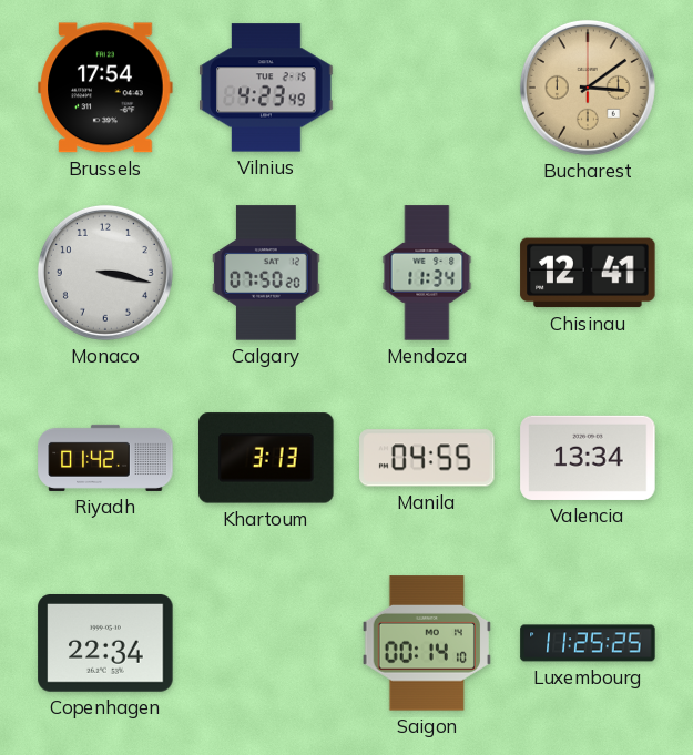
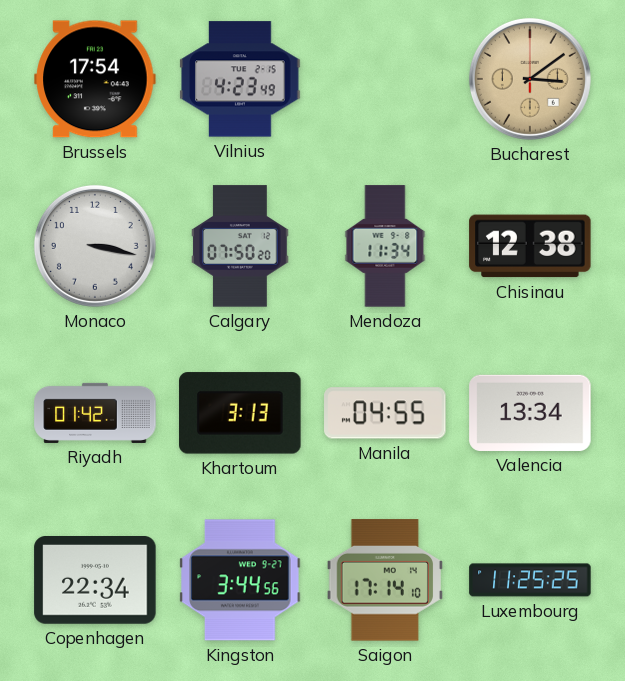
Chisinau: 12:41 -> 12:38 (530, 246)
Kingston: none -> 3:44 (240, 580)
Saigon: 00:14 -> 17:14 (384, 580)
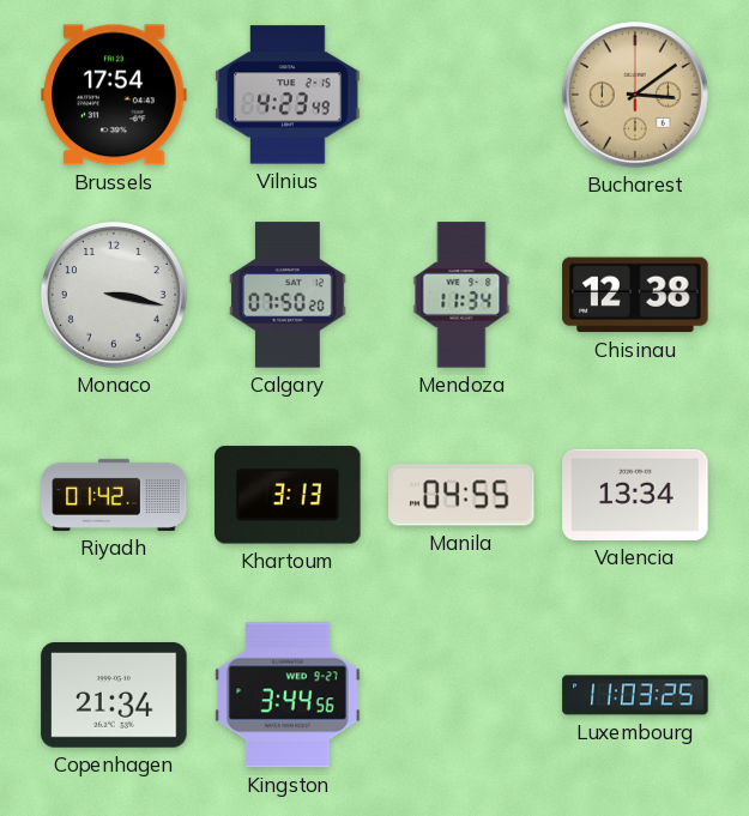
Copenhagen: 22:34 -> 21:34 (114, 696)
Saigon: 17:14 -> none (384, 580)
Luxembourg: 11:25 -> 11:03 (635, 695)
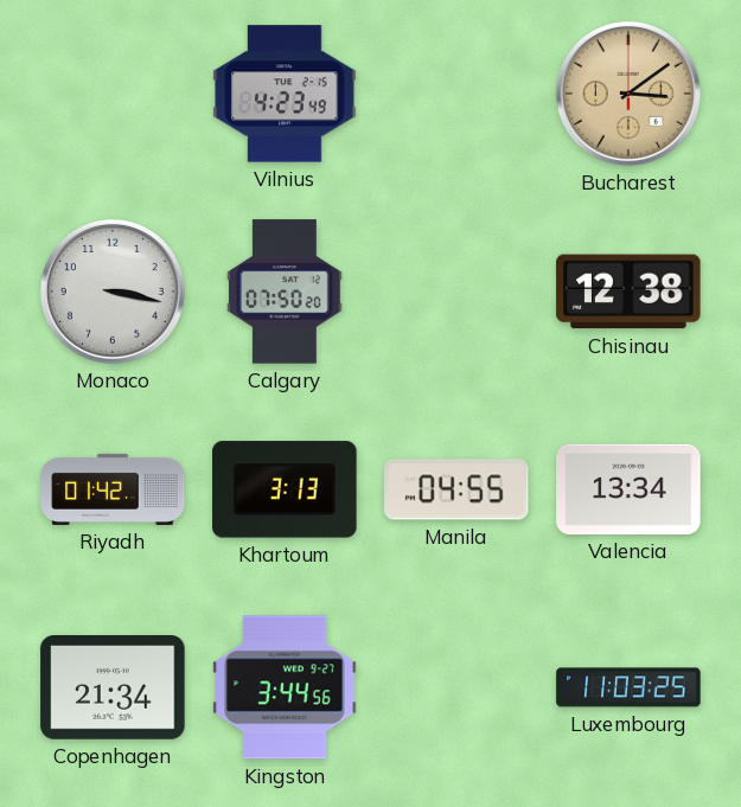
Brussels: 17:54 -> none (114, 95)
Mendoza: 11:34 -> none (461, 295)
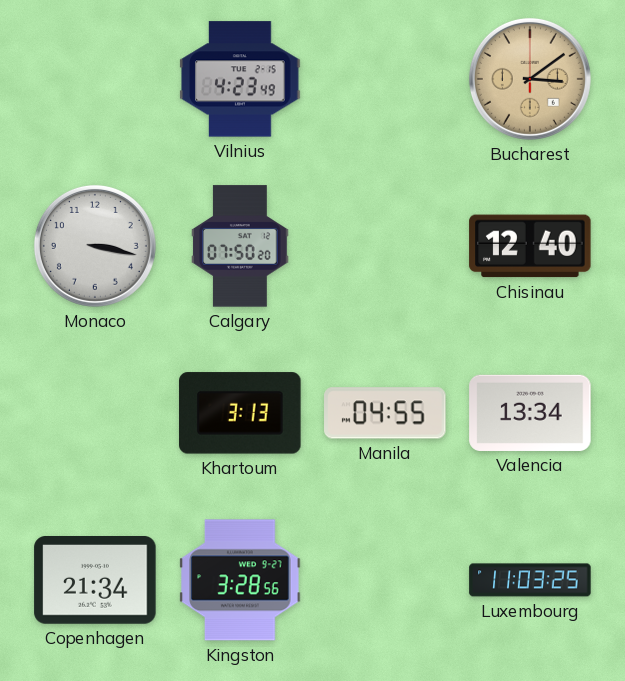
Chisinau: 12:38 -> 12:40 (530, 246)
Riyadh: 01:42 -> none (113, 489)
Kingston: 3:44 -> 3:28 (240, 580)
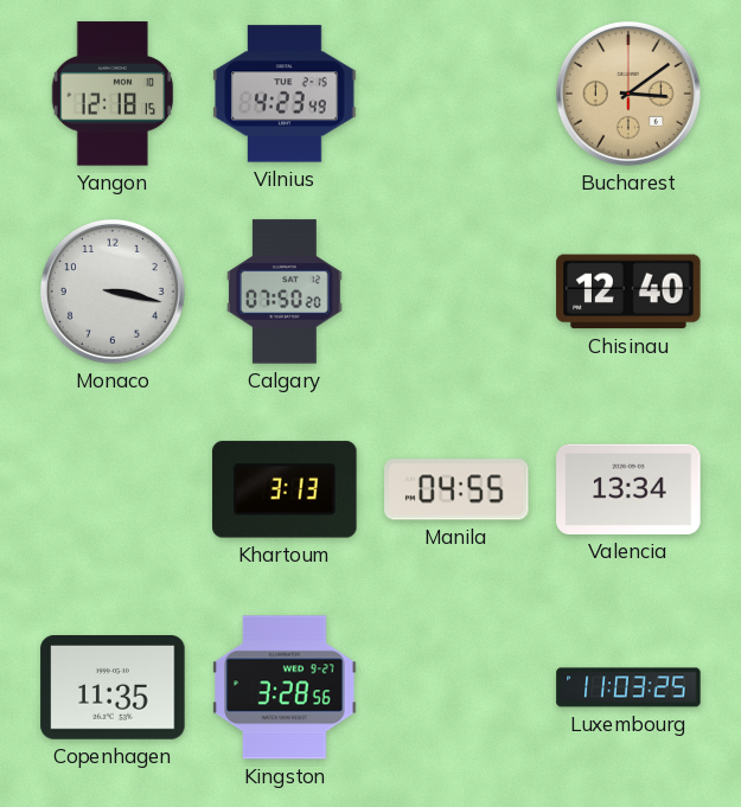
Yangon: none -> 12:18 (113, 94)
Copenhagen: 21:34 -> 11:35 (113, 688)
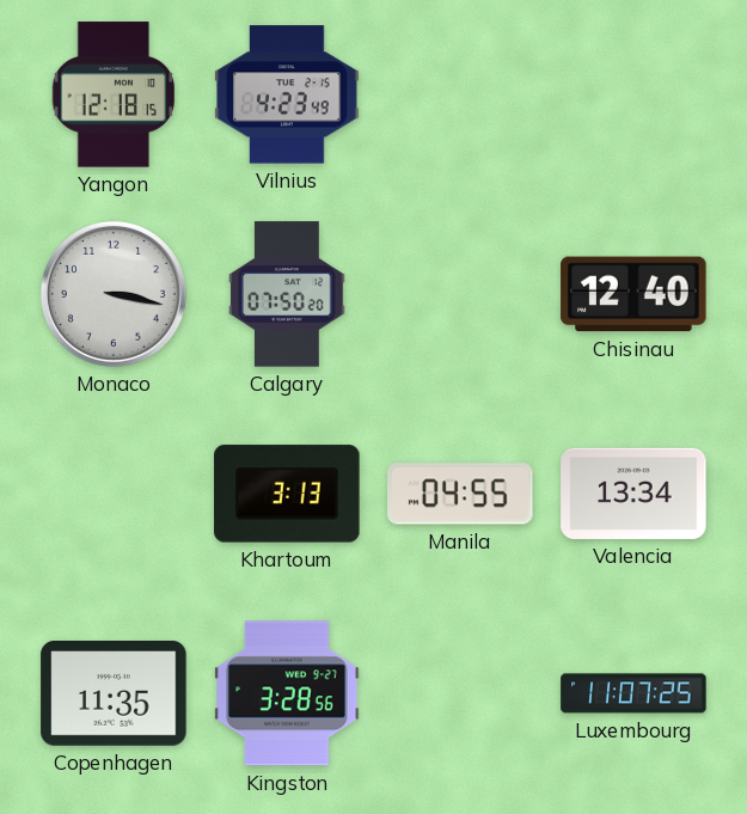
Bucharest: 3:09 -> none (628, 94)
Luxembourg: 11:03 -> 11:07 (633, 693)
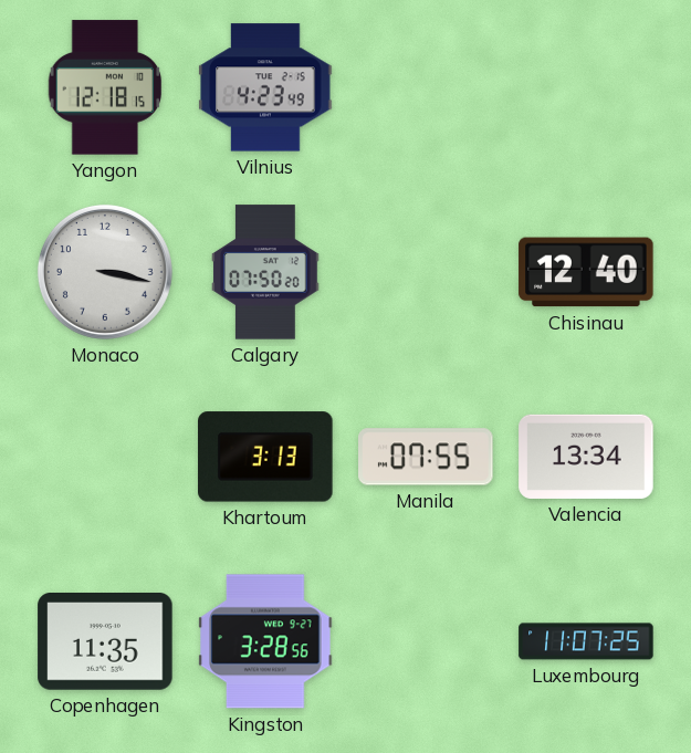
Manila: 04:55 -> 07:55 (426, 457)
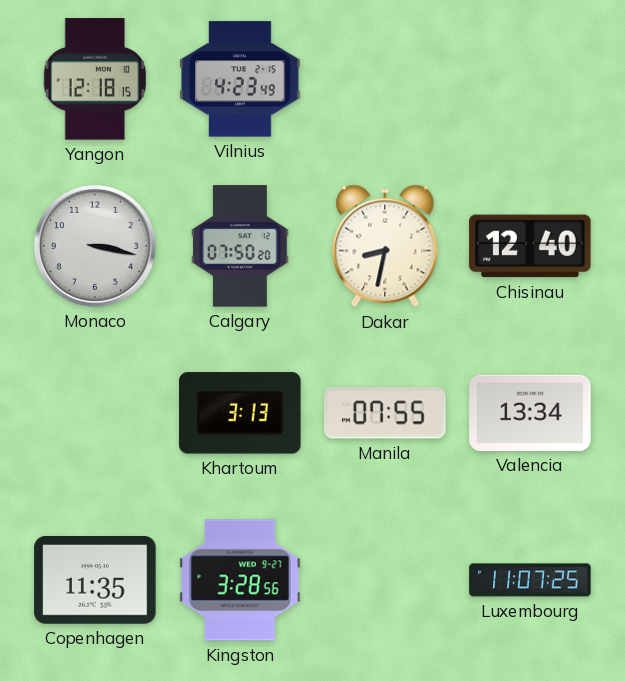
Dakar: none -> 8:32 (385, 246)
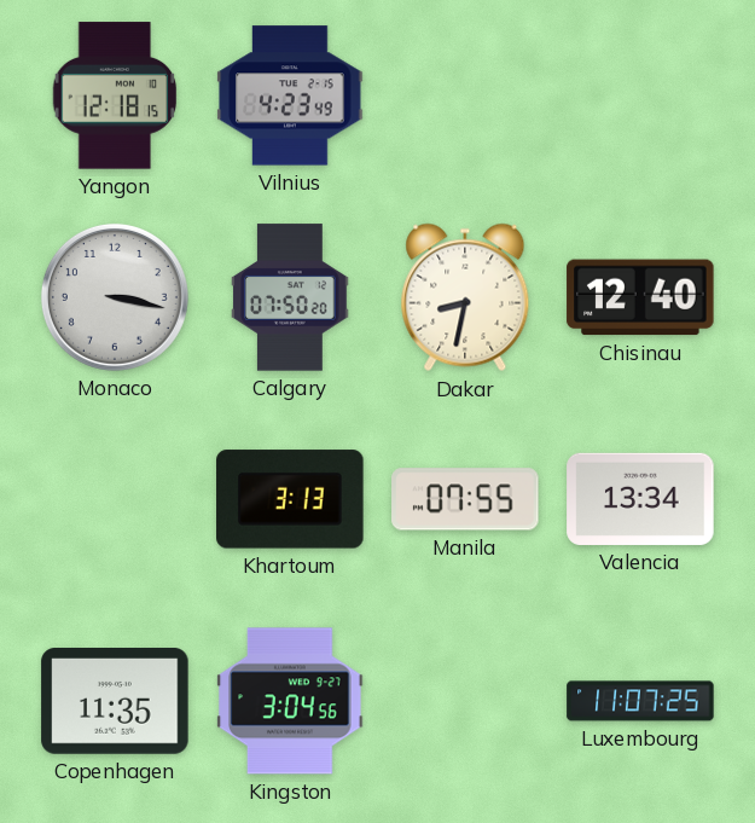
Kingston: 3:28 -> 3:04 (290, 701)
